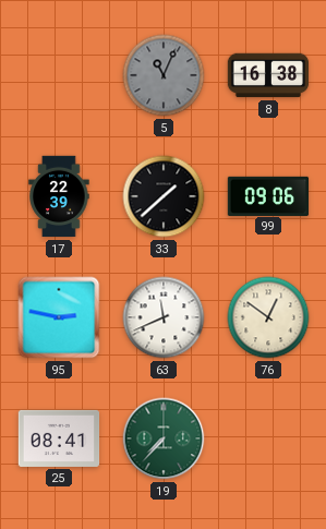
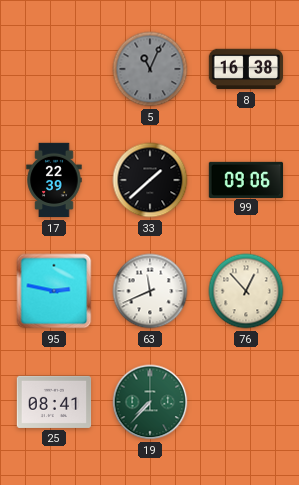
76: 12:51 -> 12:53 (246, 291)
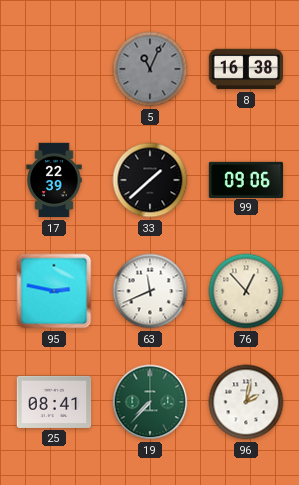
96: none -> 2:02 (246, 402)
